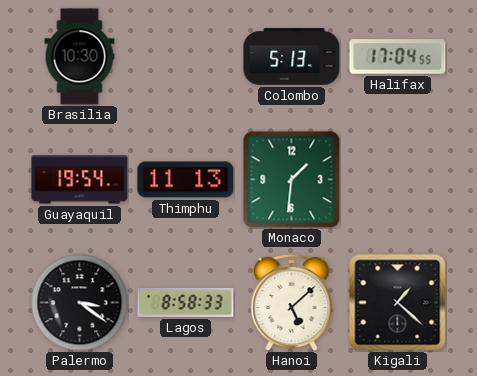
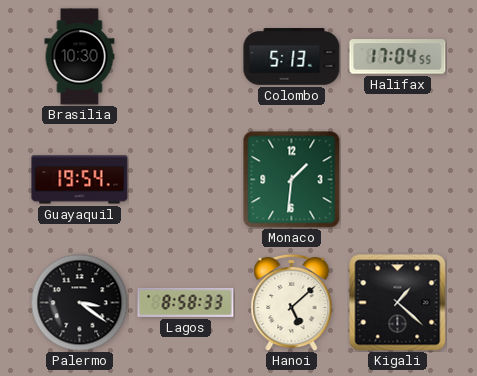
Thimphu: 11:13 -> none (186, 180)
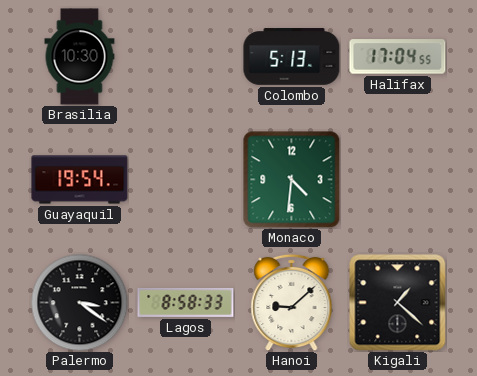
Monaco: 1:31 -> 4:31 (292, 180)
Hanoi: 5:08 -> 9:08 (292, 302)
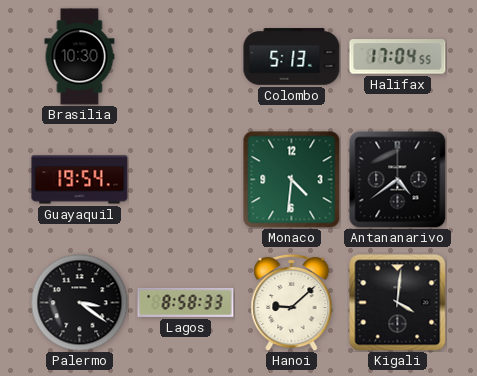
Antananarivo: none -> 4:39 (398, 180)
Kigali: 1:22 -> 4:01 (398, 303)
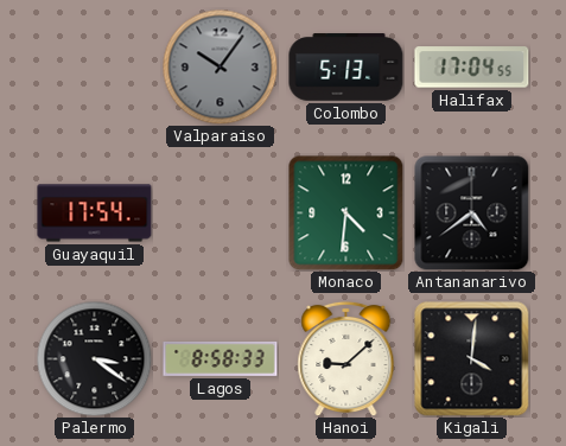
Brasilia: 10:30 -> none (80, 57)
Valparaiso: none -> 10:06 (220, 66)
Guayaquil: 19:54 -> 17:54 (95, 214)
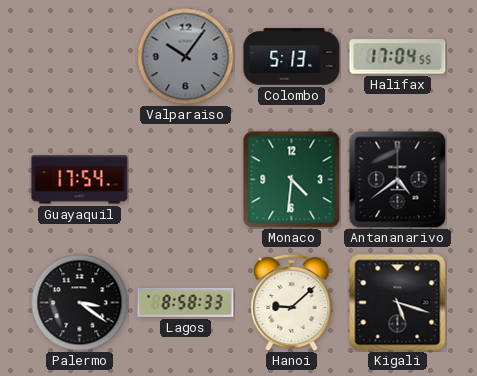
Kigali: 4:01 -> 5:18 (398, 303)
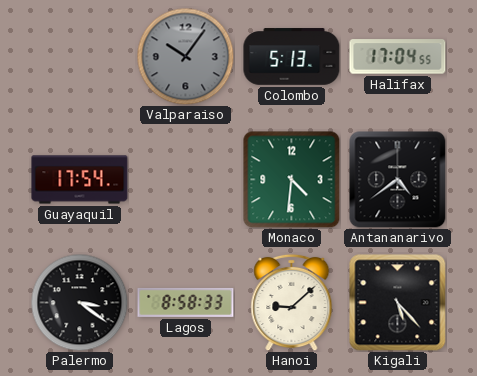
Kigali: 5:18 -> 5:23 (398, 303)
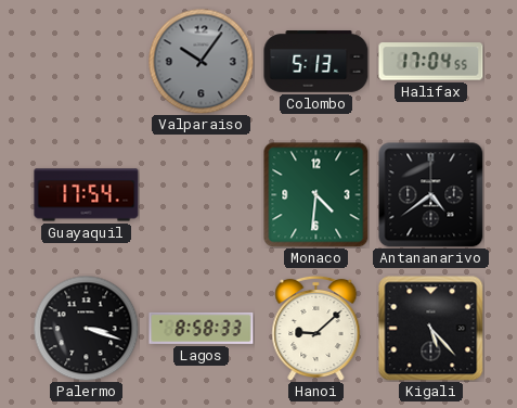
Palermo: 3:21 -> 3:18 (86, 328)
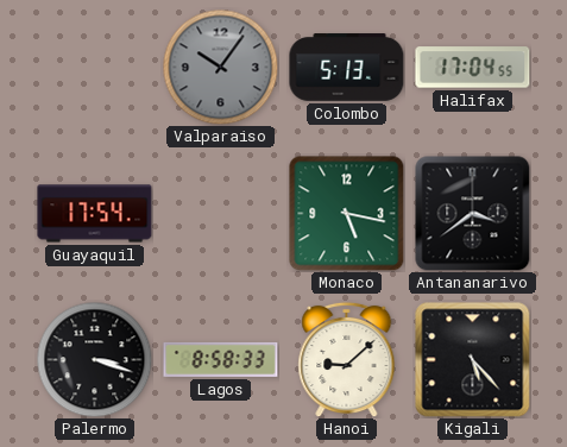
Monaco: 4:31 -> 5:17 (347, 214)
Antananarivo: 4:39 -> 3:39 (473, 214)
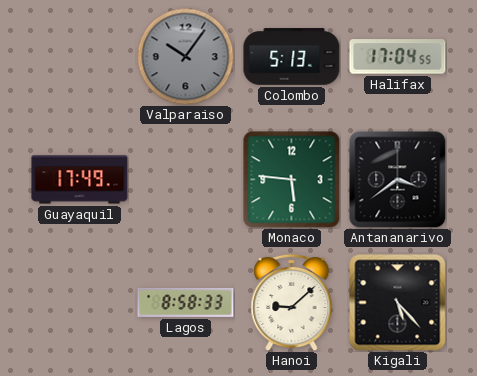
Guayaquil: 17:54 -> 17:49 (80, 180)
Monaco: 5:17 -> 5:46 (292, 180)
Palermo: 3:18 -> none (94, 359)
